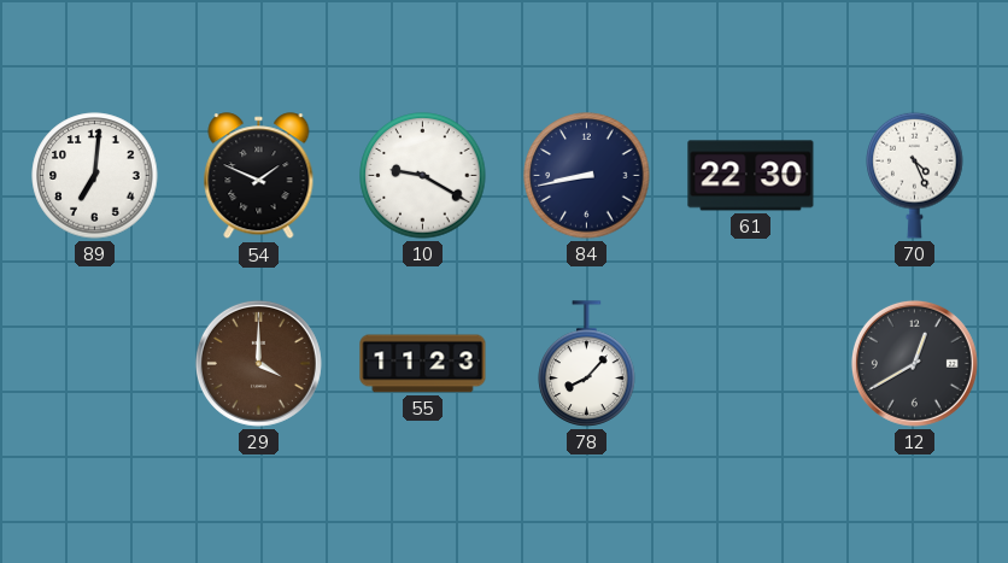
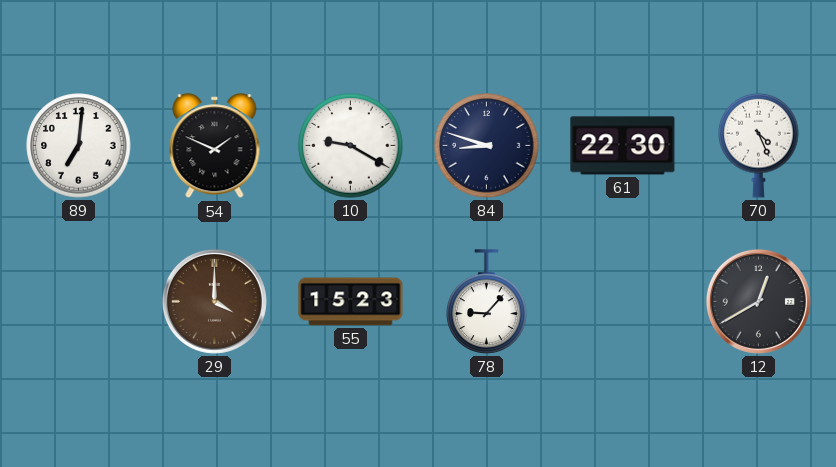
84: 8:43 -> 8:48 (487, 146)
55: 11:23 -> 15:23 (351, 302)
78: 8:07 -> 9:07 (487, 302)
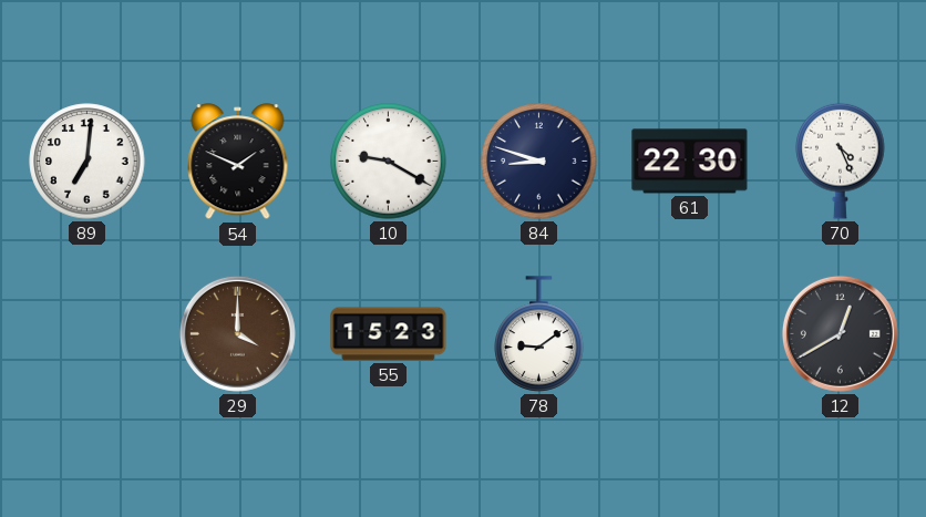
78: 9:07 -> 9:09 (539, 334)
